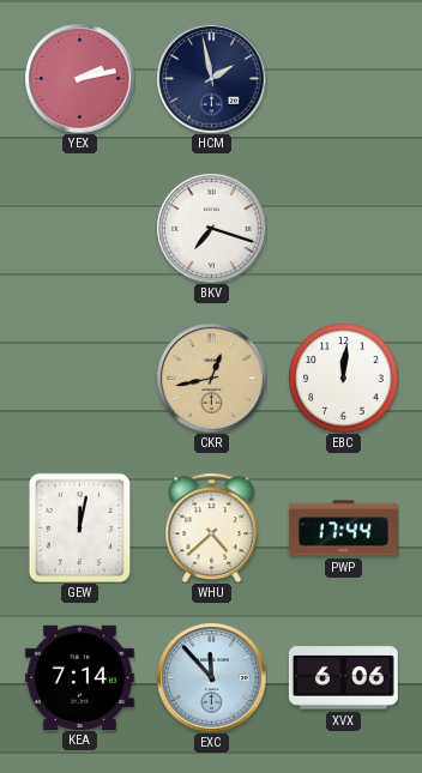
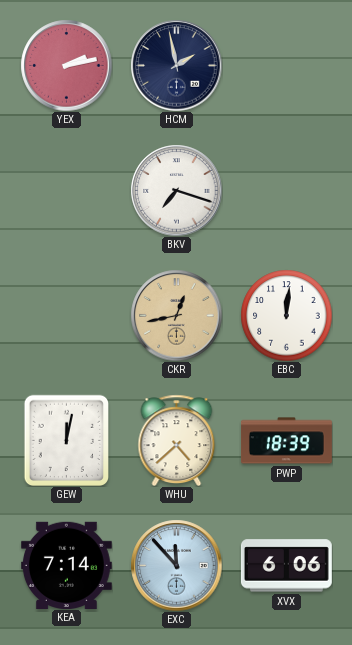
PWP: 17:44 -> 18:39 (286, 441)
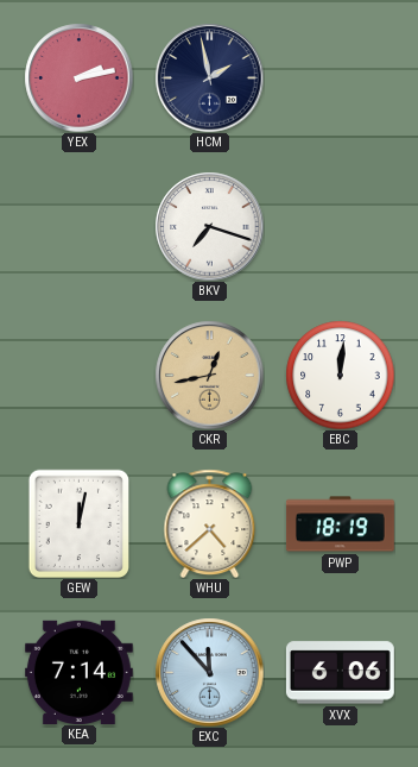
PWP: 18:39 -> 18:19 (340, 524)
